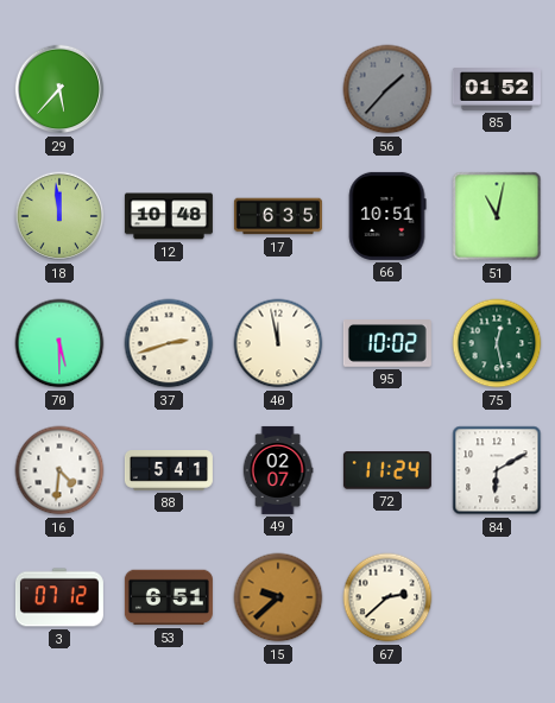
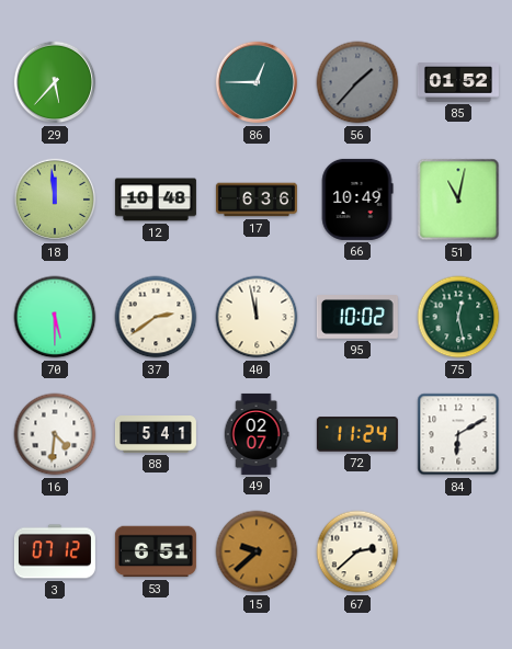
86: none -> 12:45 (257, 82)
17: 6:35 -> 6:36 (257, 200)
66: 10:51 -> 10:49 (357, 200)
37: 2:42 -> 2:39 (156, 317)
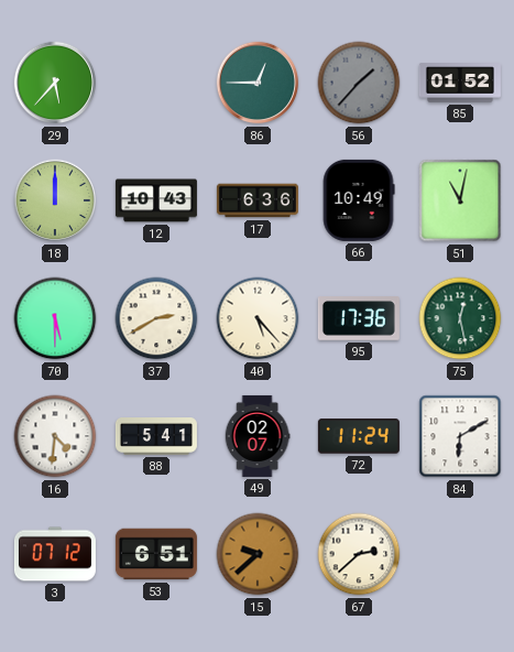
18: 11:59 -> 12:00 (55, 200)
12: 10:48 -> 10:43 (156, 200)
37: 2:39 -> 2:40 (156, 318)
40: 11:58 -> 5:23 (258, 318)
95: 10:02 -> 17:36 (359, 319)
